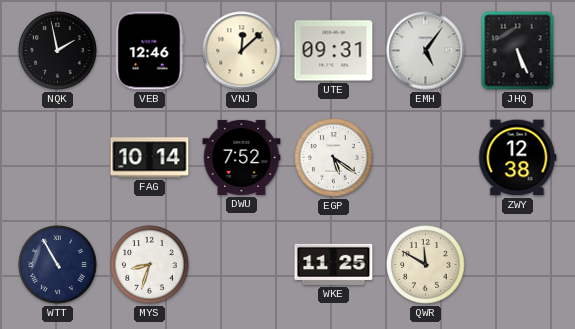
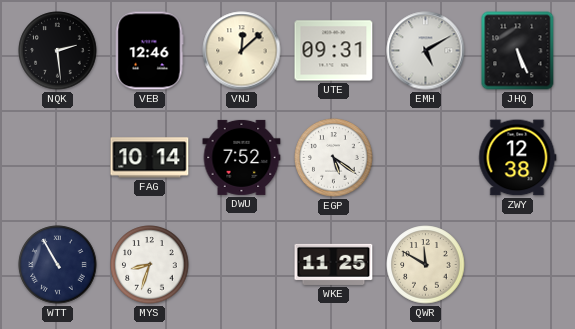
NQK: 1:58 -> 2:29 (58, 51)
EMH: 5:06 -> 5:10 (426, 51)
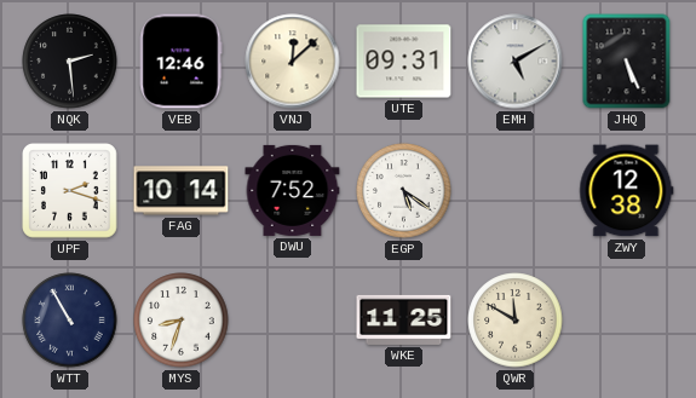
UPF: none -> 2:18 (70, 191)
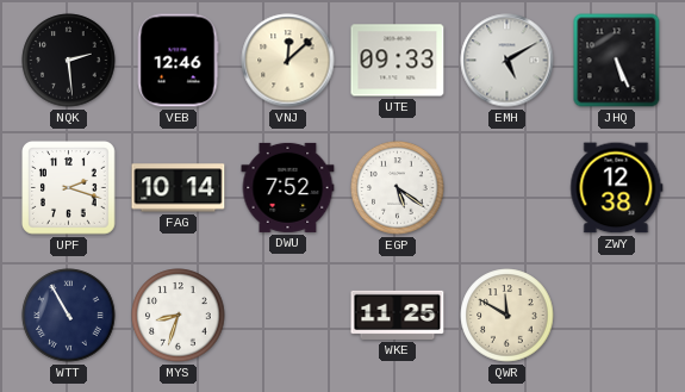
UTE: 09:31 -> 09:33 (398, 61)
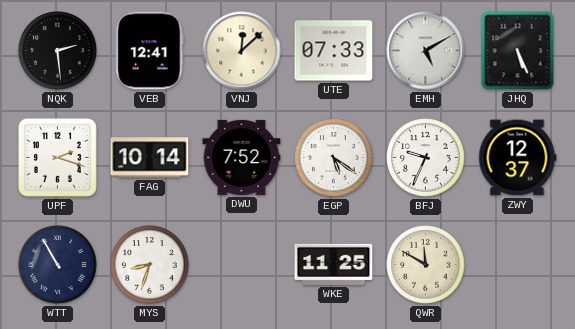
VEB: 12:46 -> 12:41 (149, 51)
UTE: 09:33 -> 07:33 (334, 51)
BFJ: none -> 9:34 (426, 158)
ZWY: 12:38 -> 12:37 (518, 158)
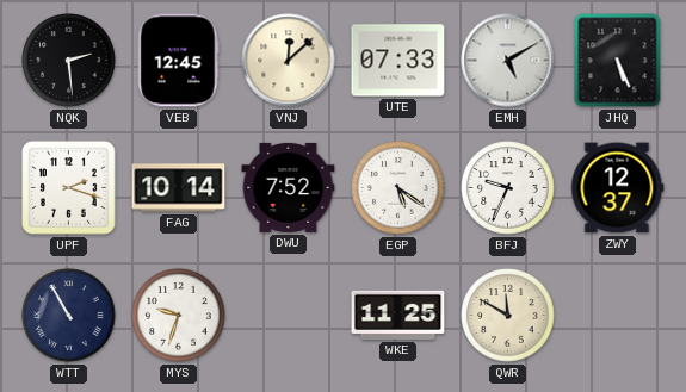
VEB: 12:41 -> 12:45 (178, 61)
MYS: 8:33 -> 9:33 (179, 316)
